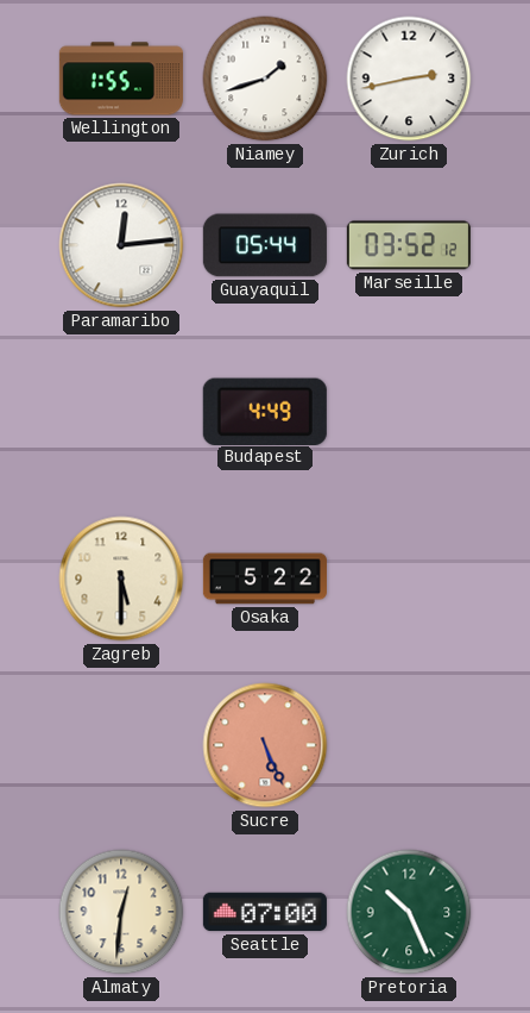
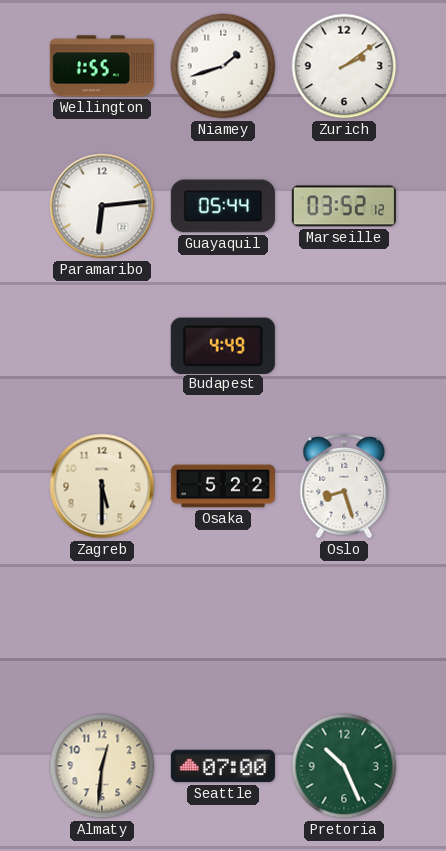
Zurich: 2:43 -> 2:09 (344, 66)
Paramaribo: 12:14 -> 6:14 (102, 206)
Oslo: none -> 8:27 (344, 486)
Sucre: 5:26 -> none (265, 745)
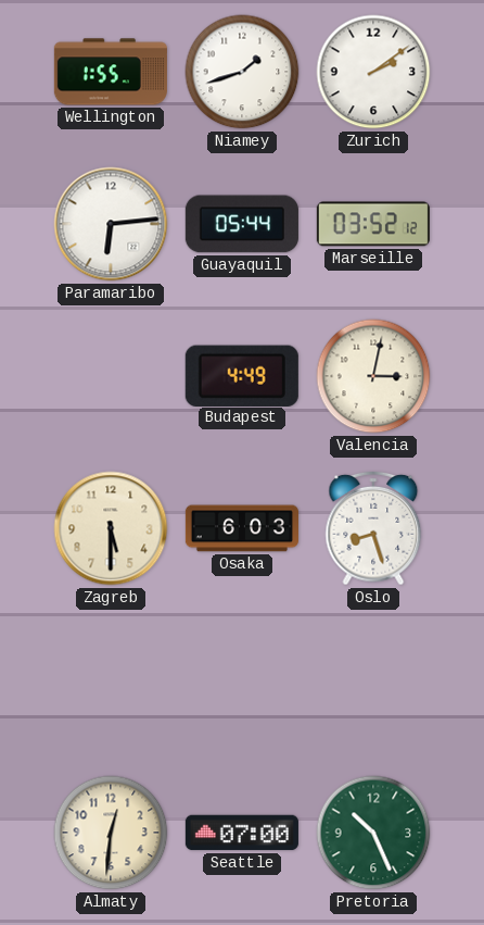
Valencia: none -> 3:02 (373, 376)
Osaka: 5:22 -> 6:03 (242, 528)
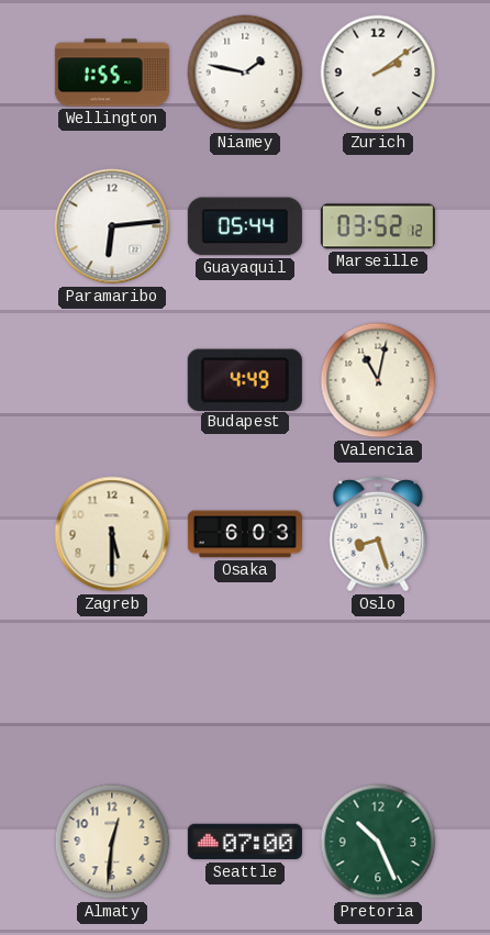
Niamey: 1:42 -> 1:47 (245, 73)
Valencia: 3:02 -> 11:02 (378, 380)
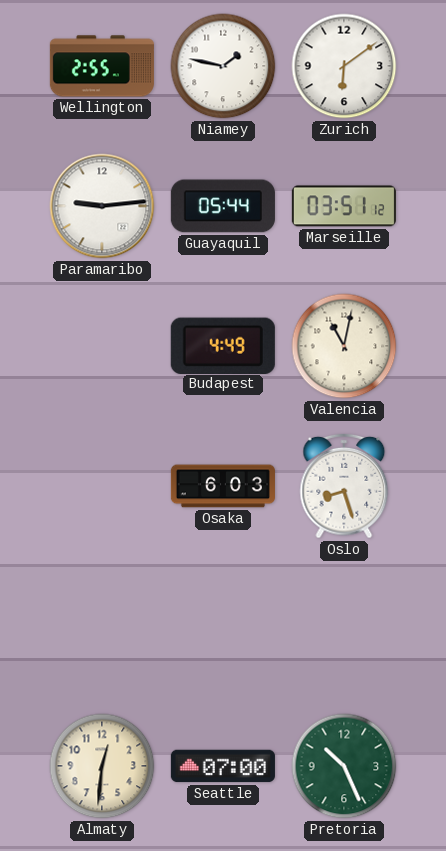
Wellington: 1:55 -> 2:55 (102, 66)
Zurich: 2:09 -> 6:09 (344, 66)
Paramaribo: 6:14 -> 9:14 (102, 206)
Marseille: 03:52 -> 03:51 (344, 206)
Zagreb: 5:30 -> none (112, 534)
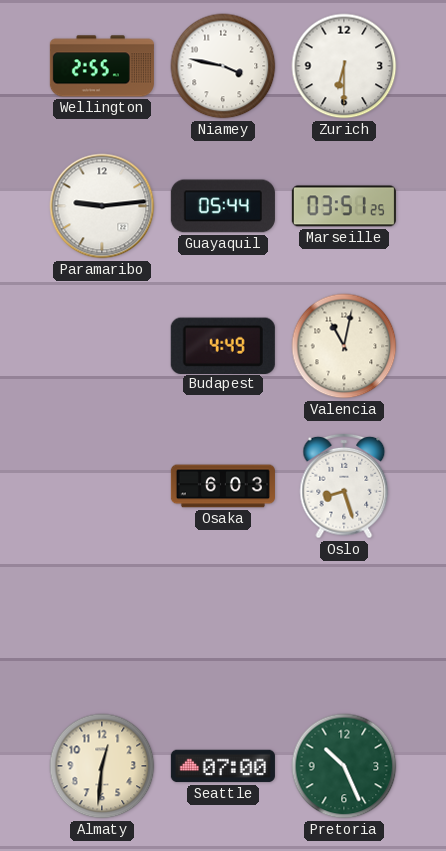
Niamey: 1:47 -> 3:47 (223, 66)
Zurich: 6:09 -> 6:30 (344, 66)
Marseille: 03:51:12 -> 03:51:25 (344, 206)
